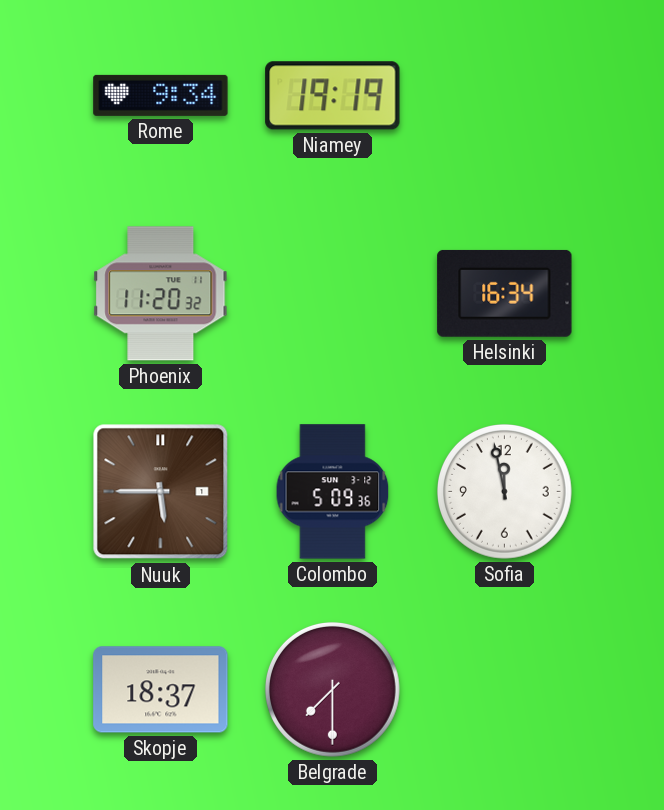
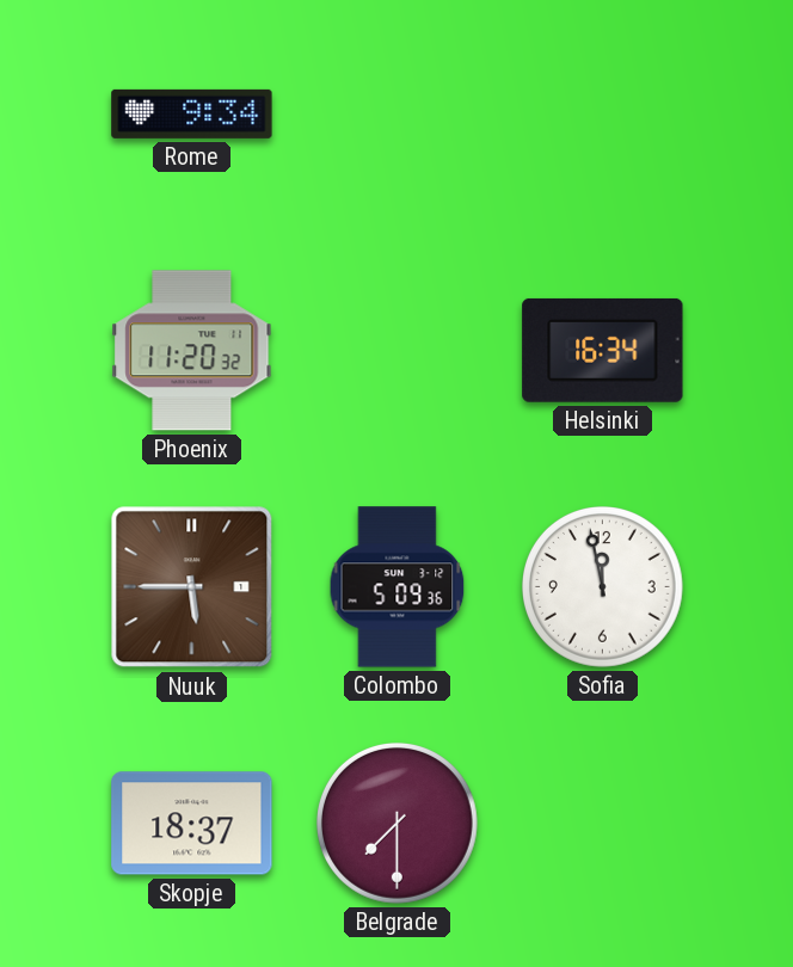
Niamey: 19:19 -> none (333, 96)
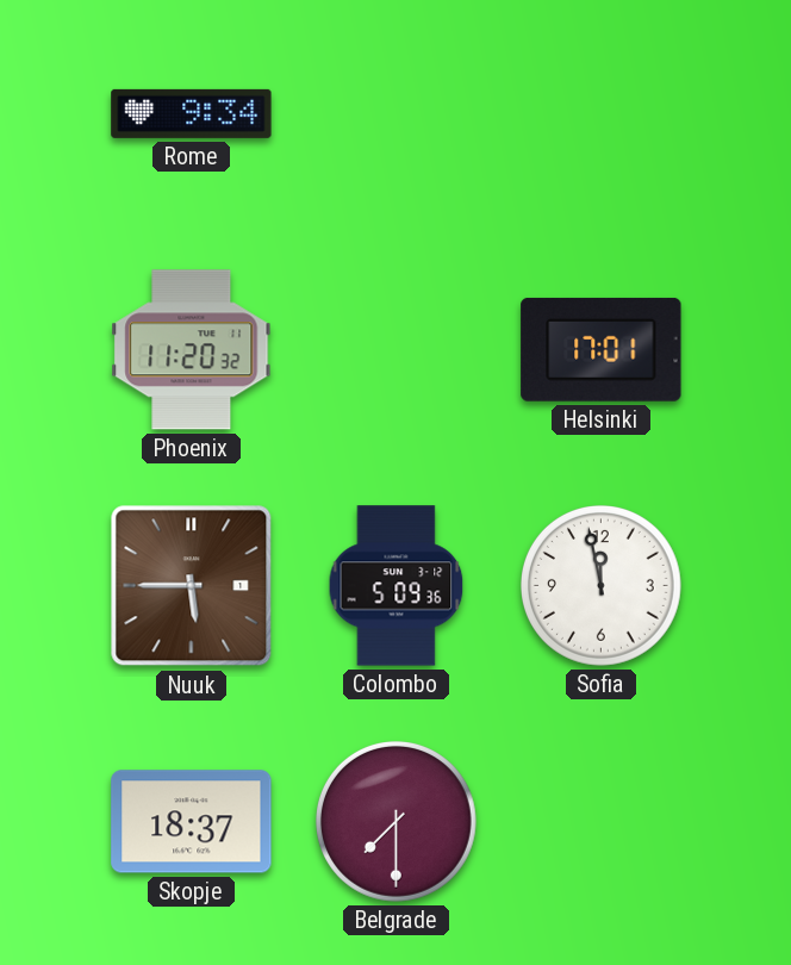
Helsinki: 16:34 -> 17:01 (602, 349)
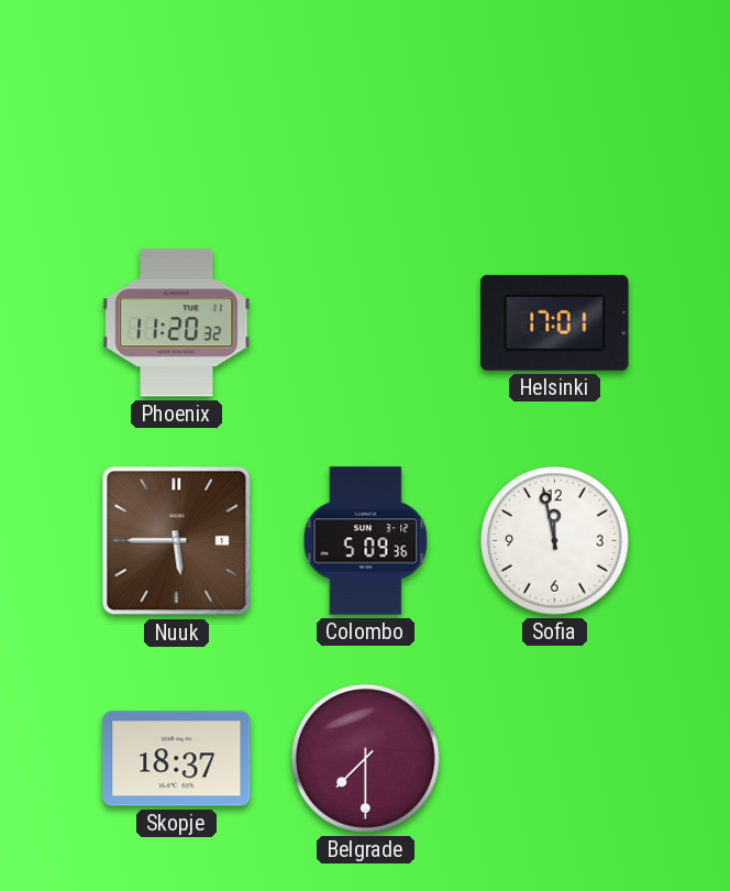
Rome: 9:34 -> none (192, 113)
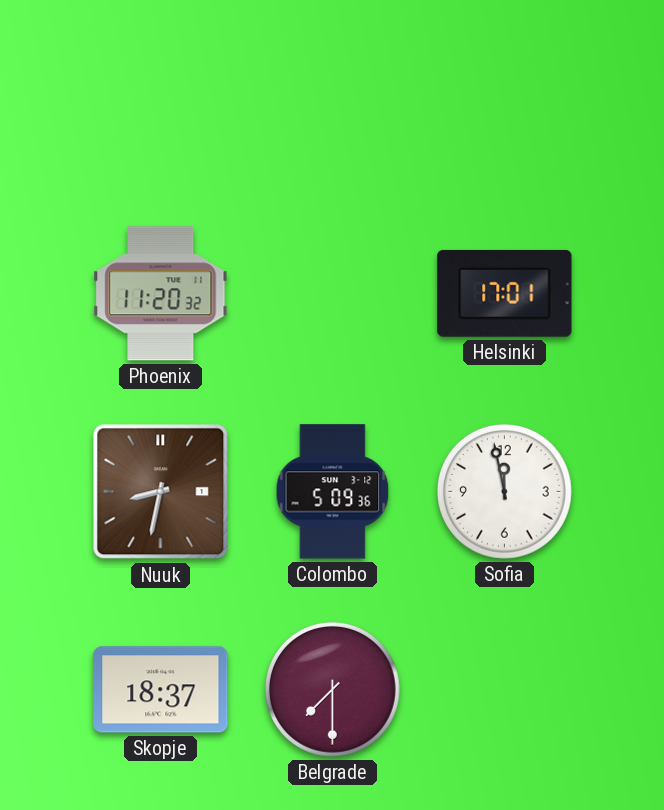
Nuuk: 5:45 -> 8:32 (161, 492)
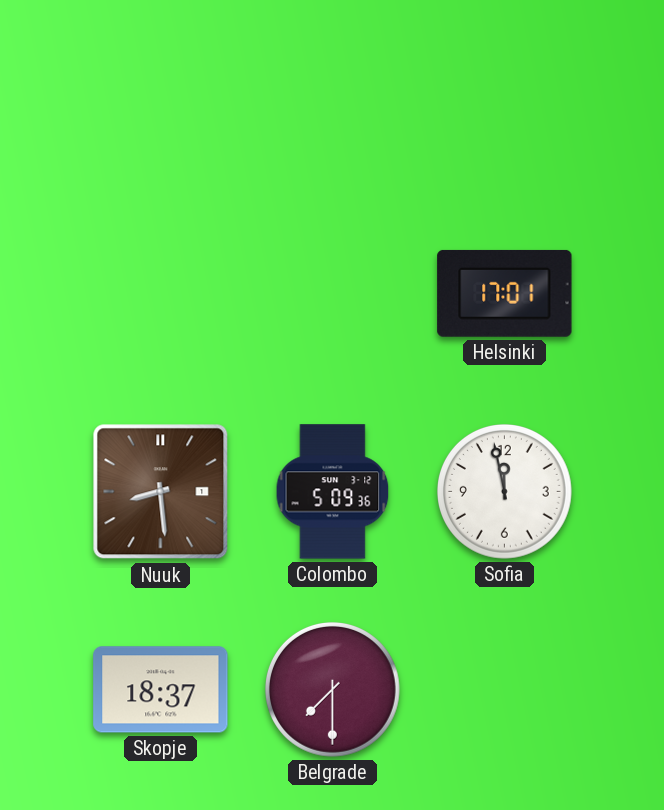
Phoenix: 11:20 -> none (161, 294)
Nuuk: 8:32 -> 8:29 (161, 492)
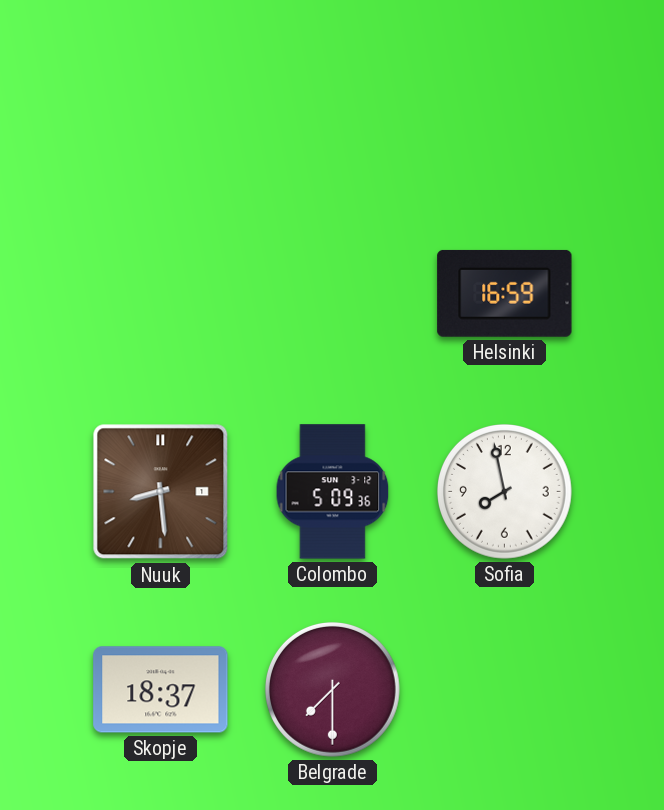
Helsinki: 17:01 -> 16:59 (505, 293)
Sofia: 11:58 -> 7:58 (505, 492)
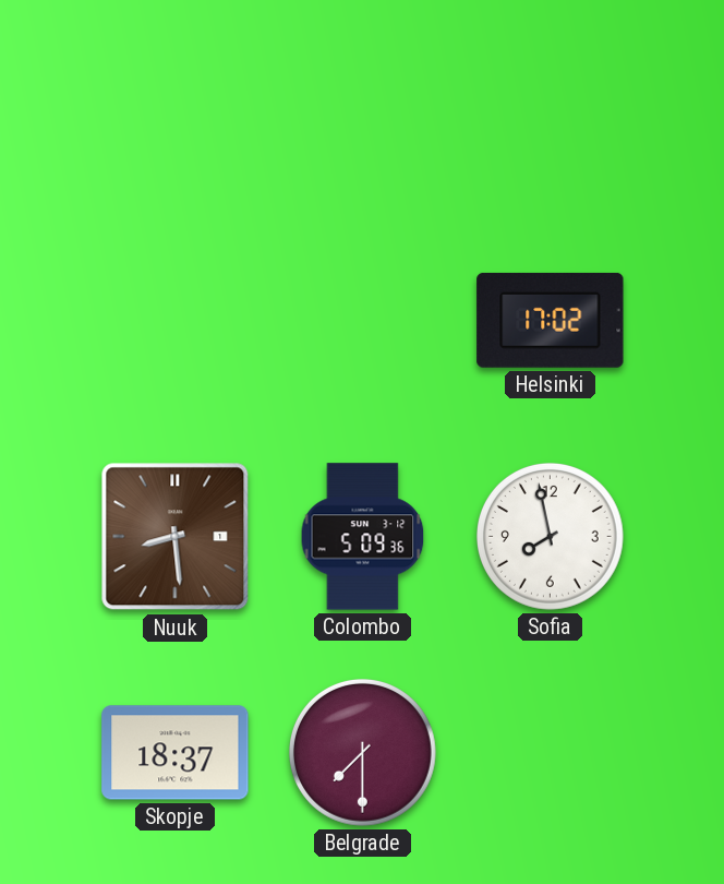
Helsinki: 16:59 -> 17:02 (551, 320)
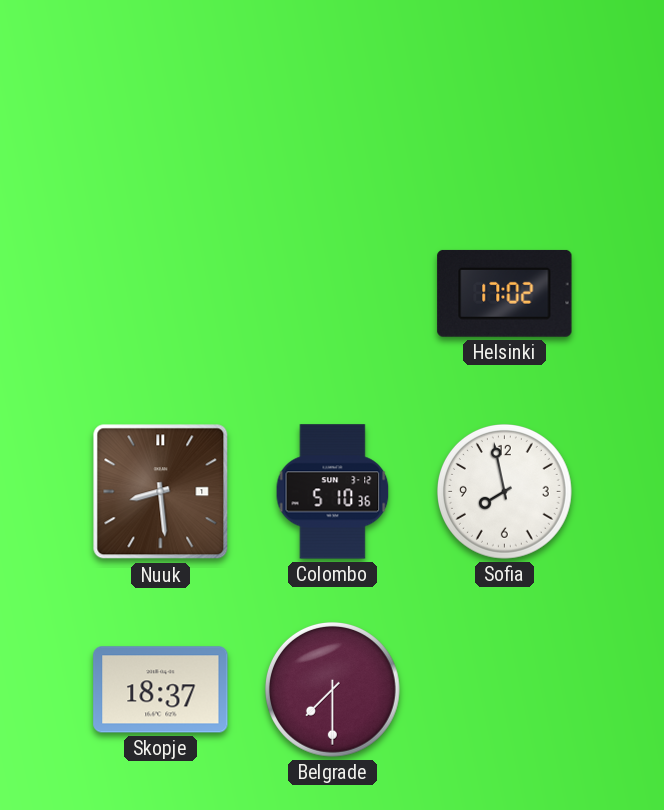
Colombo: 5:09 -> 5:10 (333, 492)
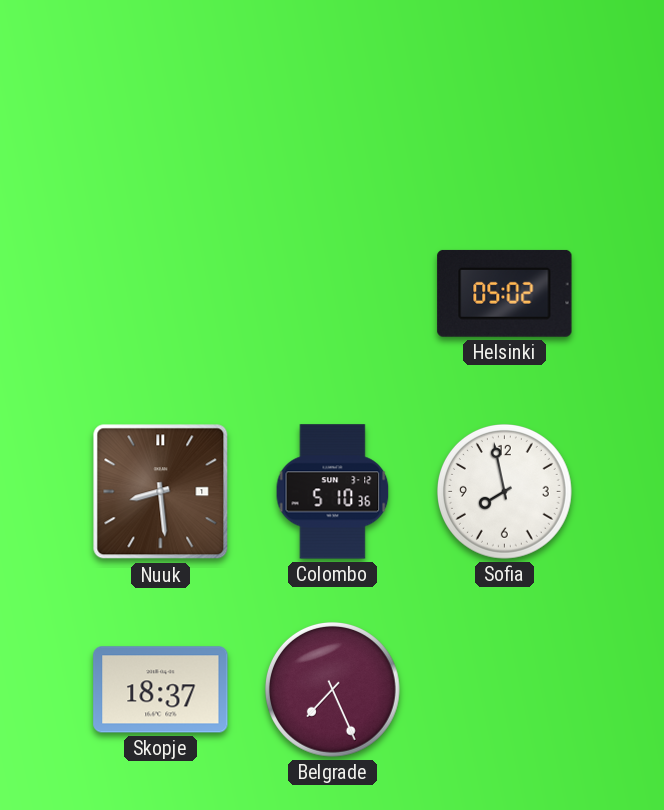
Helsinki: 17:02 -> 05:02 (505, 293)
Belgrade: 7:30 -> 7:26 (333, 690)
